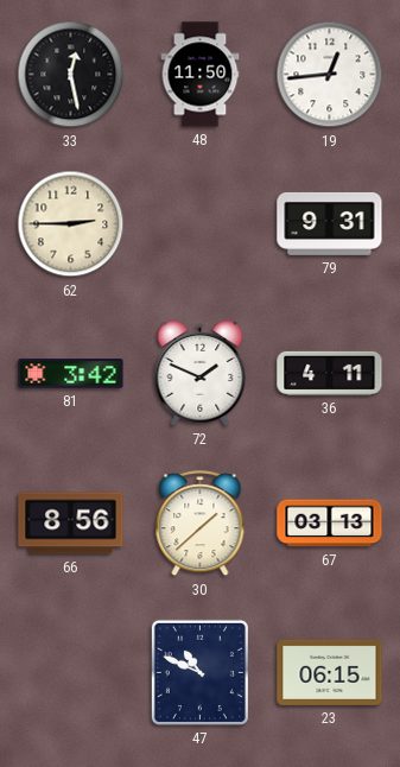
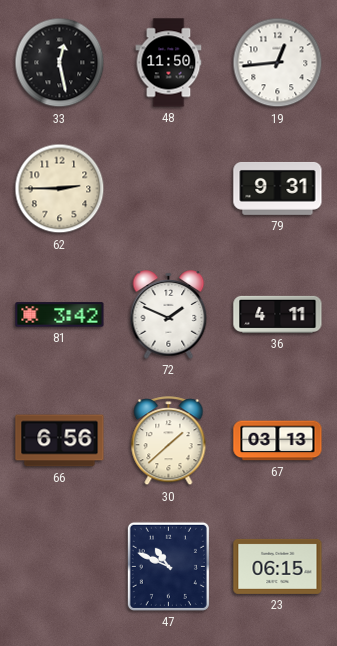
66: 8:56 -> 6:56 (60, 441)
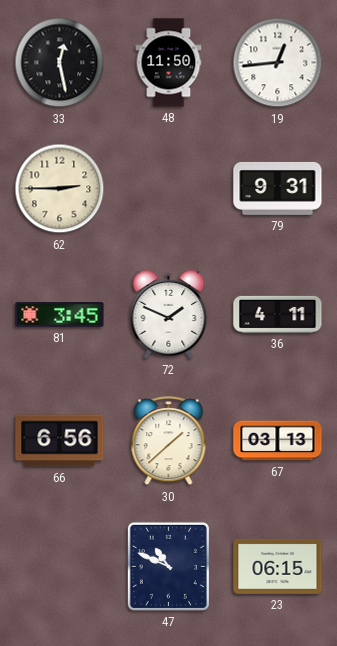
81: 3:42 -> 3:45 (60, 315)
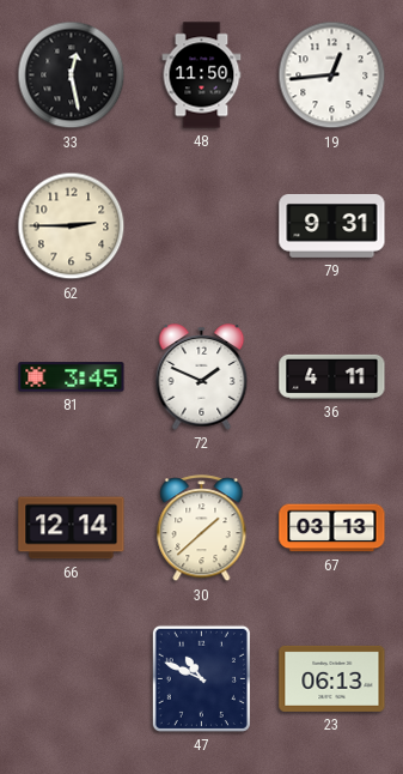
66: 6:56 -> 12:14 (72, 528)
23: 06:15 -> 06:13 (332, 678)
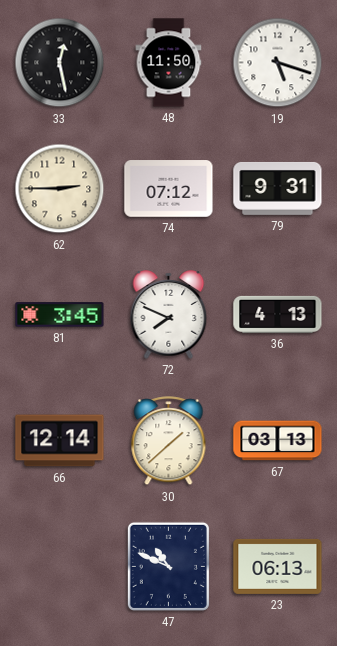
19: 12:44 -> 5:18 (278, 63)
74: none -> 07:12 (169, 189)
72: 1:49 -> 7:49 (169, 315)
36: 4:11 -> 4:13 (278, 314)
